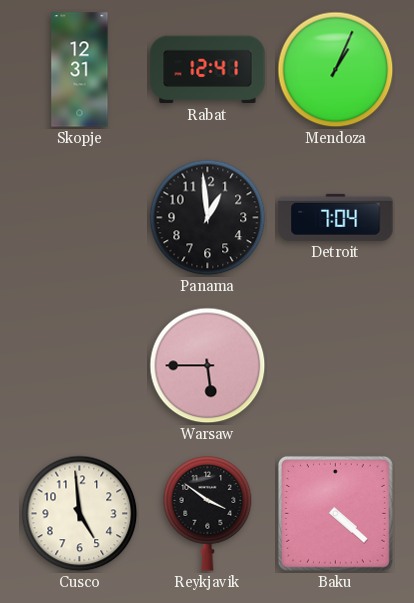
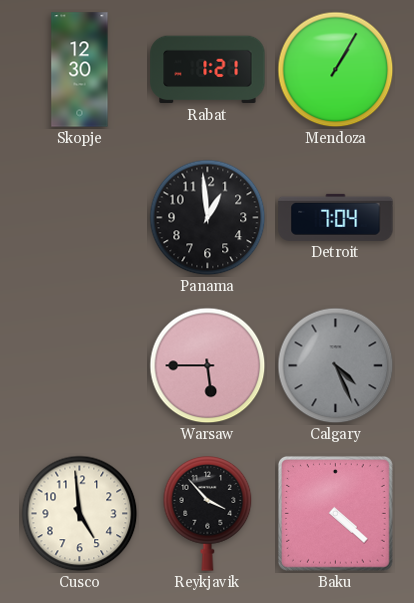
Skopje: 12:31 -> 12:30 (80, 70)
Rabat: 12:41 -> 1:21 (208, 70)
Mendoza: 1:04 -> 1:05 (336, 70)
Calgary: none -> 4:26 (336, 366)
Reykjavik: 3:51 -> 3:53 (208, 514)
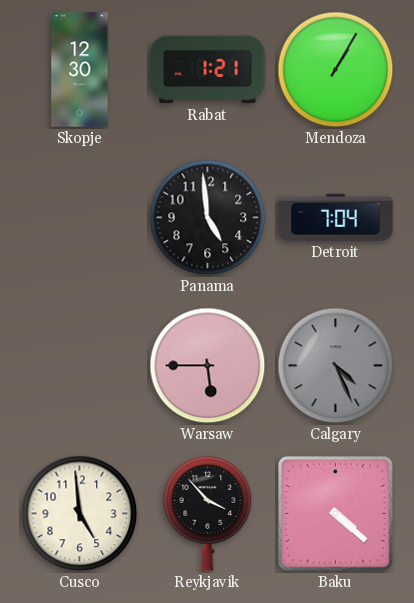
Panama: 12:59 -> 4:59 (208, 218)
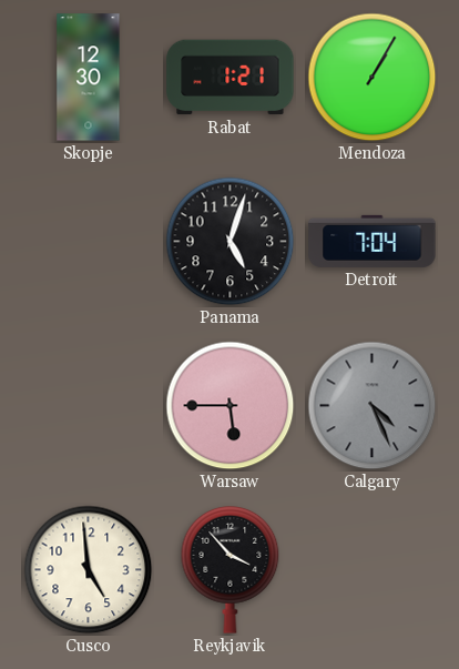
Panama: 4:59 -> 5:03 (231, 242)
Baku: 4:22 -> none (335, 513)
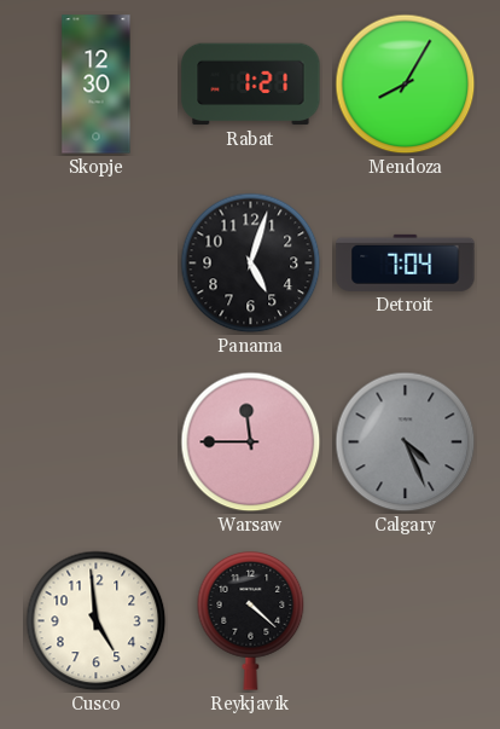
Mendoza: 1:05 -> 8:05 (406, 85)
Warsaw: 5:45 -> 11:45 (251, 442)
Reykjavik: 3:53 -> 4:22 (251, 621)
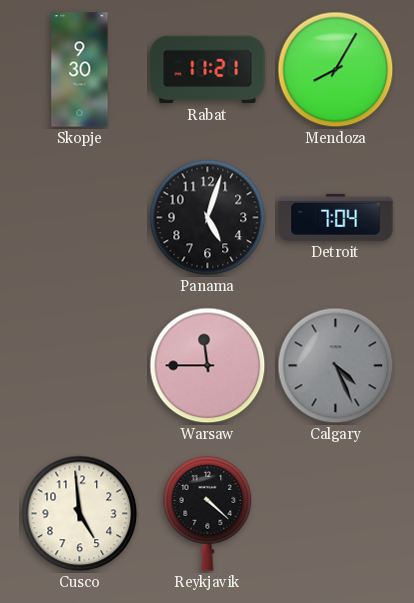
Skopje: 12:30 -> 9:30 (80, 70)
Rabat: 1:21 -> 11:21 (208, 70)
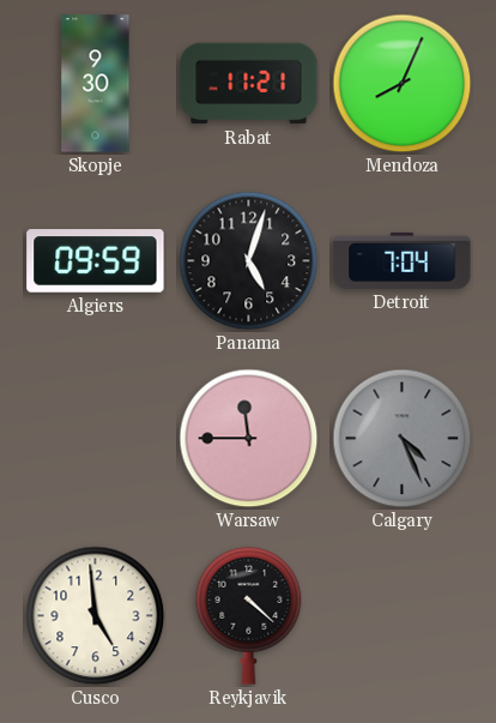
Mendoza: 8:05 -> 8:04 (403, 84)
Algiers: none -> 09:59 (96, 261)
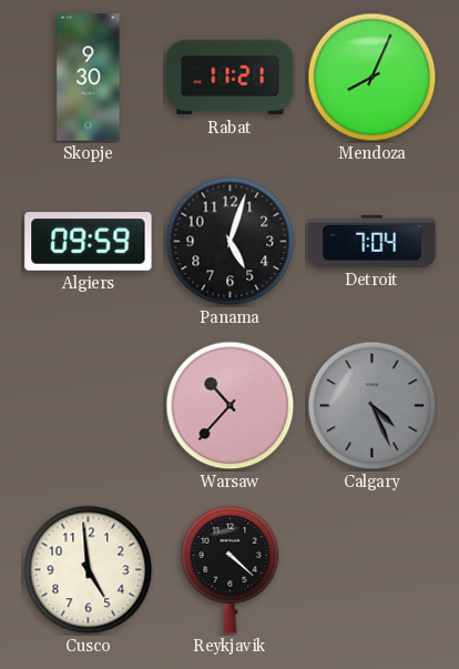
Warsaw: 11:45 -> 10:37 (231, 406)
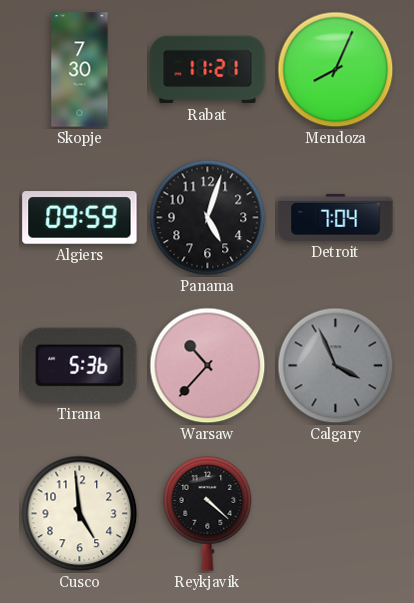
Skopje: 9:30 -> 7:30 (80, 70)
Tirana: none -> 5:36 (80, 365)
Calgary: 4:26 -> 3:56 (336, 366)
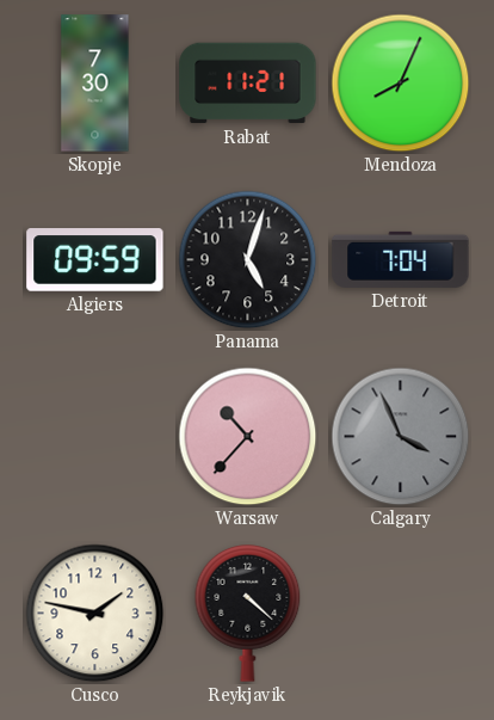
Tirana: 5:36 -> none (80, 365)
Cusco: 4:59 -> 1:47 (95, 614)
